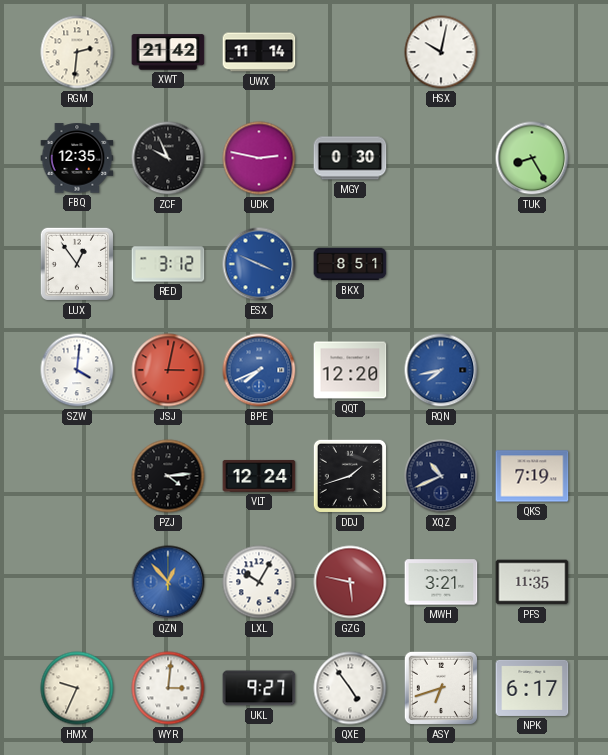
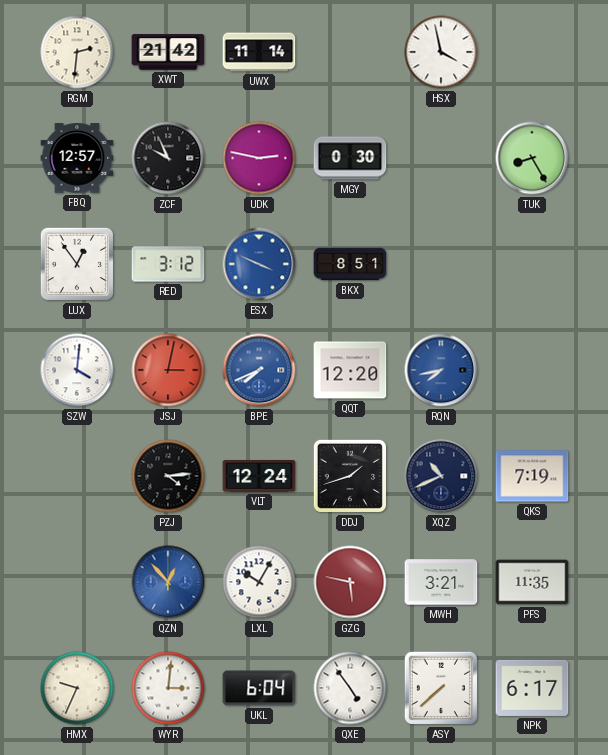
HSX: 10:02 -> 3:58 (441, 52)
FBQ: 12:35 -> 12:57 (77, 158)
UKL: 9:27 -> 6:04 (259, 688)
ASY: 6:42 -> 7:38 (441, 688)
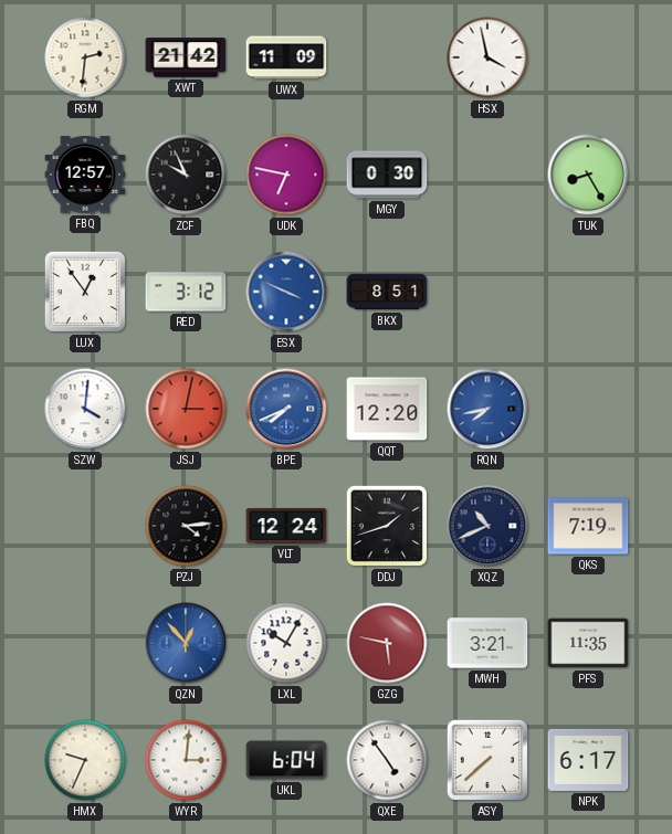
UWX: 11:14 -> 11:09 (286, 57)
UDK: 2:47 -> 6:47 (286, 175)
